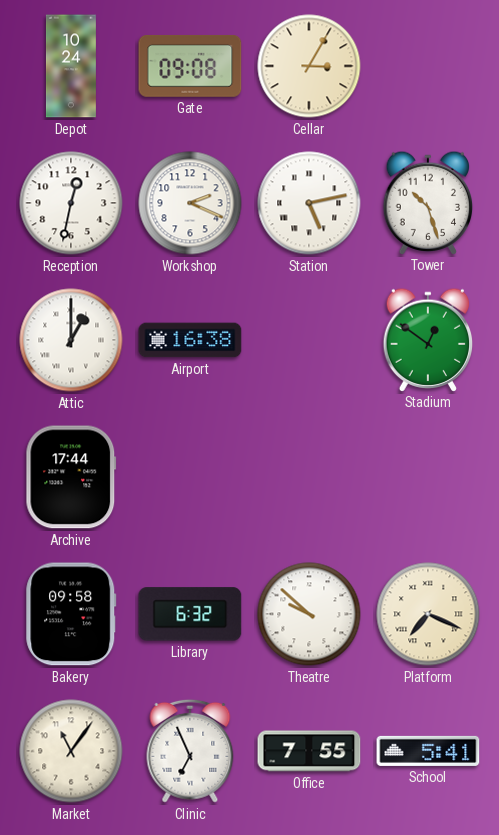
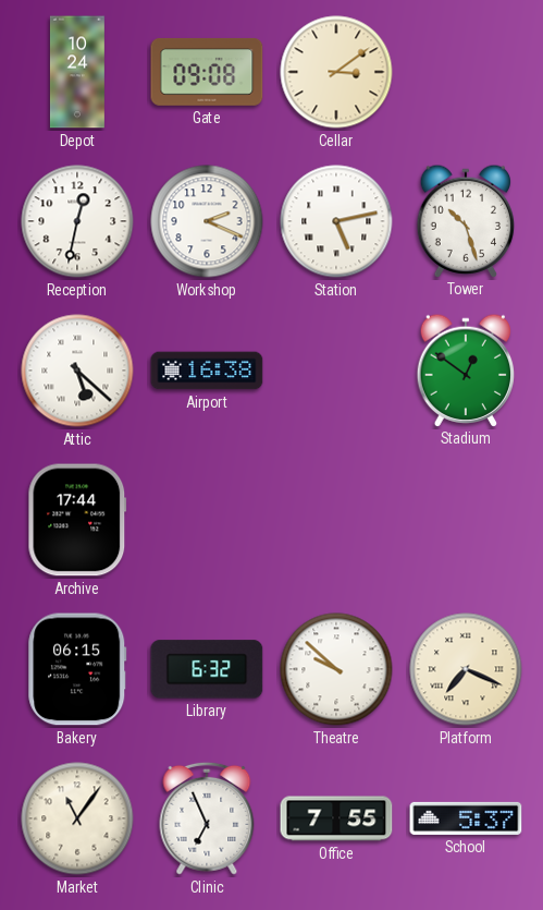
Cellar: 3:05 -> 3:09 (336, 72)
Attic: 1:00 -> 5:22 (77, 371)
Bakery: 09:58 -> 06:15 (77, 669)
School: 5:41 -> 5:37 (466, 818)
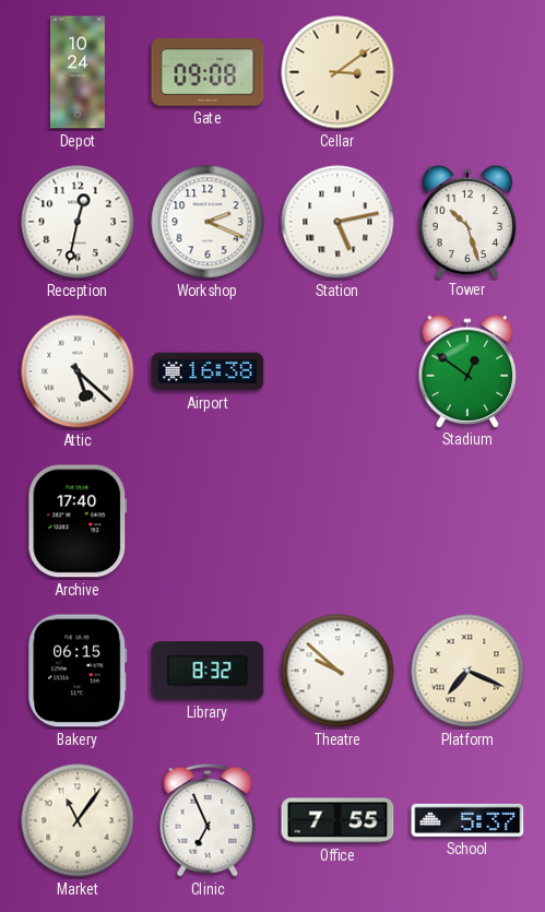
Archive: 17:44 -> 17:40 (78, 521)
Library: 6:32 -> 8:32 (208, 671)
